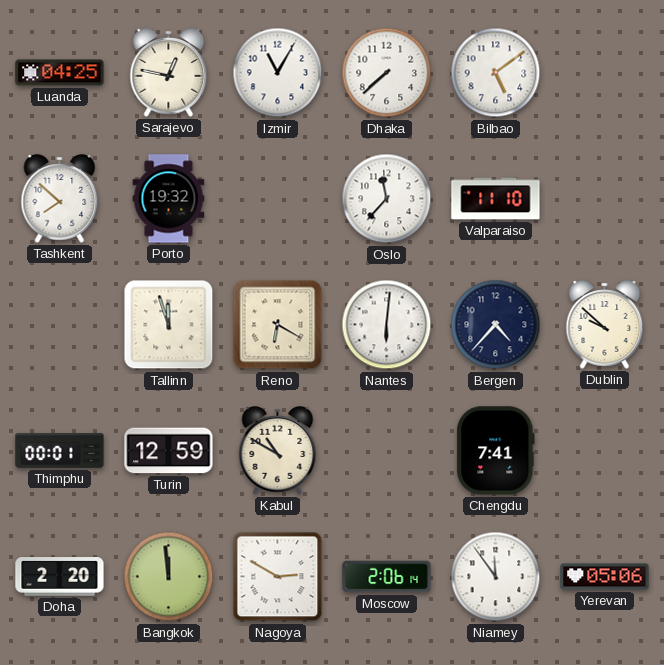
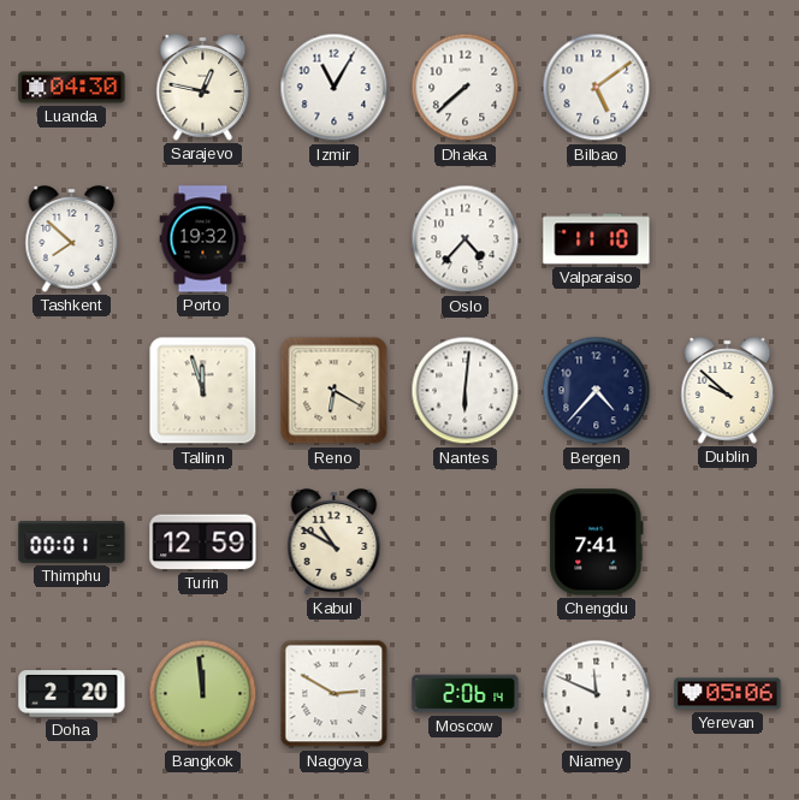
Luanda: 04:25 -> 04:30 (72, 88)
Oslo: 11:37 -> 4:37 (466, 239)
Niamey: 11:54 -> 11:49 (597, 694)
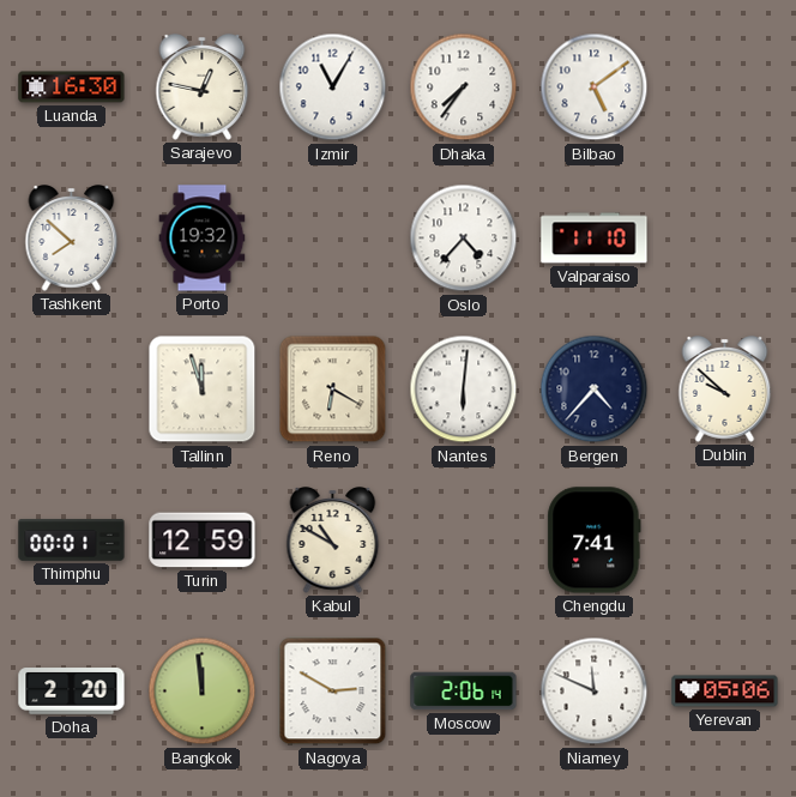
Luanda: 04:30 -> 16:30 (72, 87)
Dhaka: 7:38 -> 7:36 (464, 87)
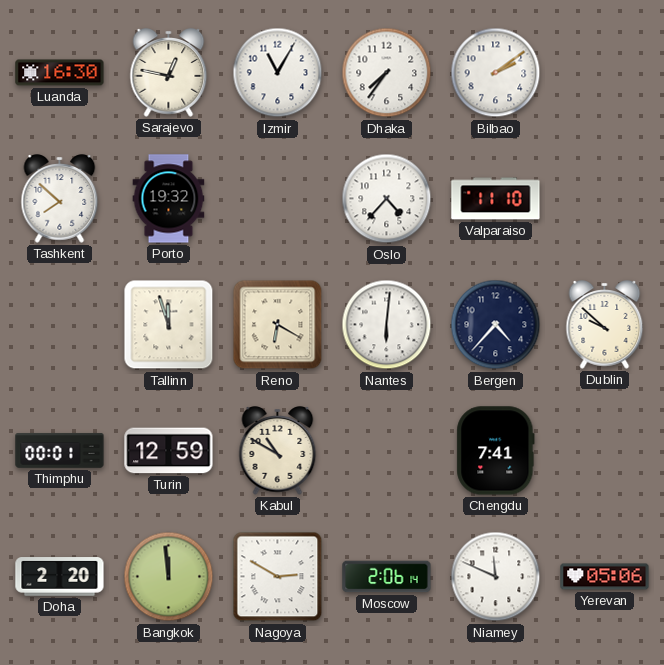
Bilbao: 5:09 -> 2:09 (496, 73)
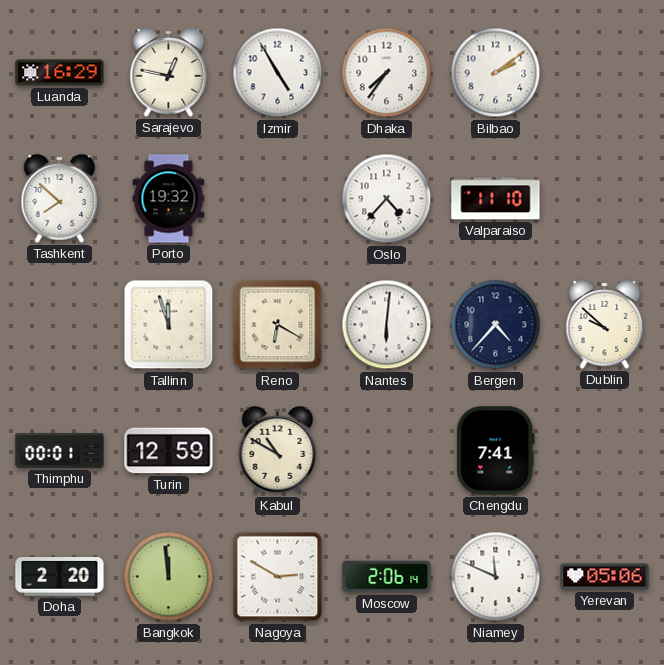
Luanda: 16:30 -> 16:29 (60, 73)
Izmir: 11:05 -> 4:55 (278, 73)
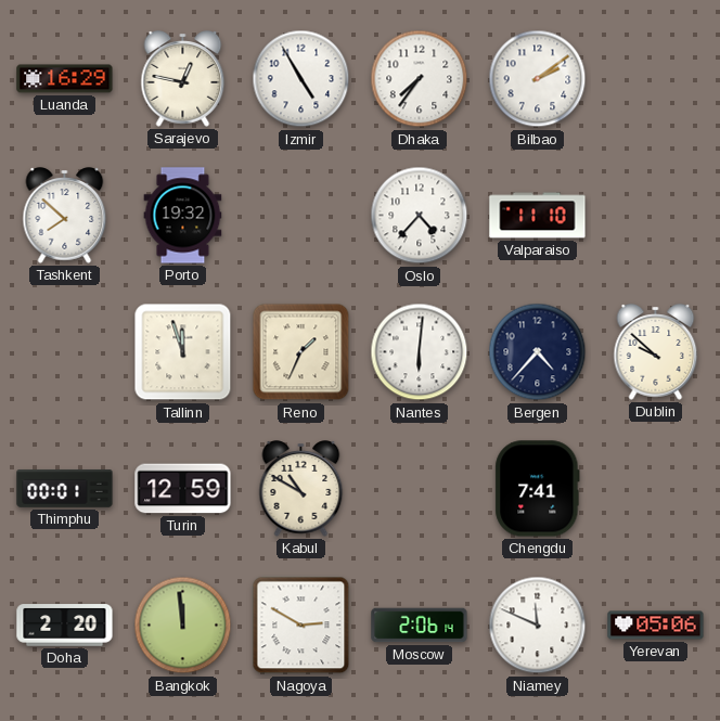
Reno: 6:20 -> 1:34 (301, 352)
